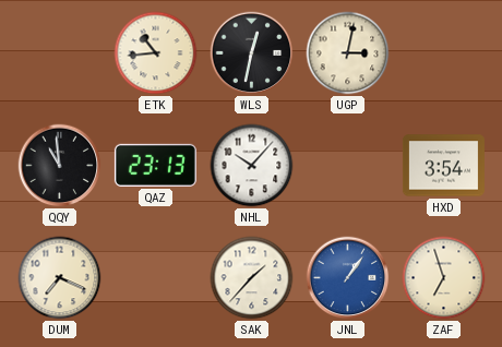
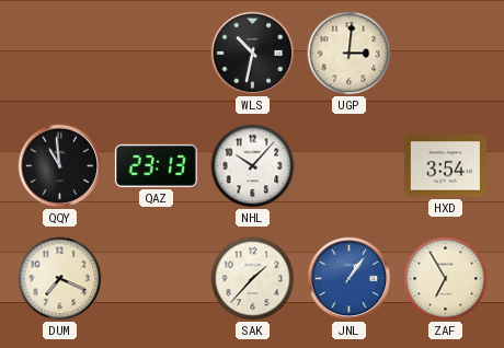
ETK: 10:44 -> none (156, 53)
WLS: 12:32 -> 10:32 (253, 54)
UGP: 3:02 -> 3:01 (350, 54)
ZAF: 6:57 -> 6:55 (446, 279)
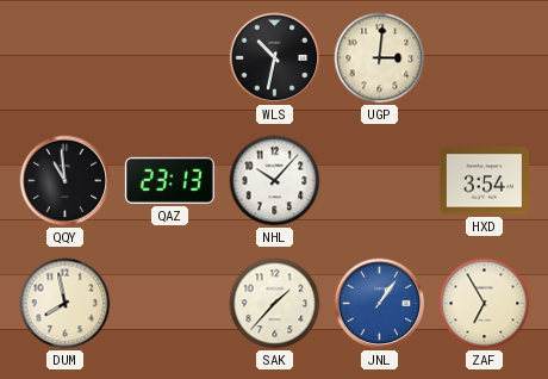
DUM: 7:19 -> 7:58 (66, 304)
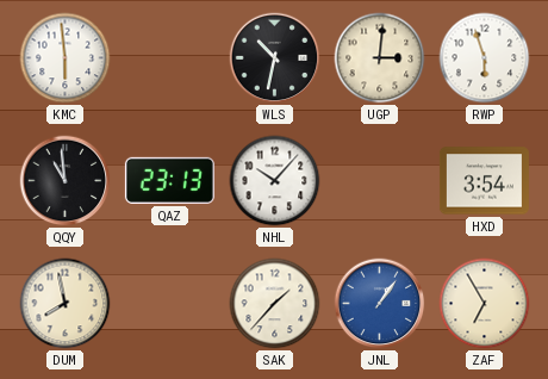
KMC: none -> 5:59 (66, 58)
RWP: none -> 5:57 (485, 58)
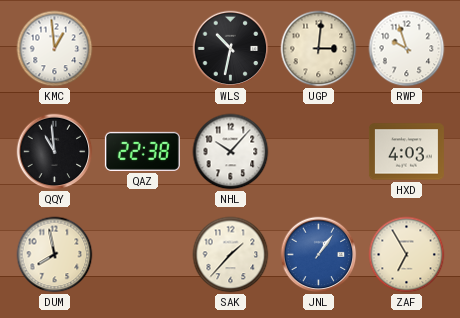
KMC: 5:59 -> 12:59 (55, 49)
RWP: 5:57 -> 9:57 (407, 49)
QAZ: 23:13 -> 22:38 (142, 151)
HXD: 3:54 -> 4:03 (406, 152)
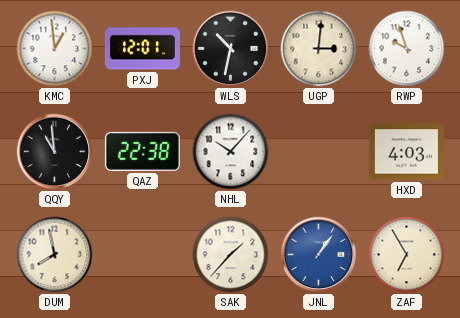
PXJ: none -> 12:01 (142, 49)
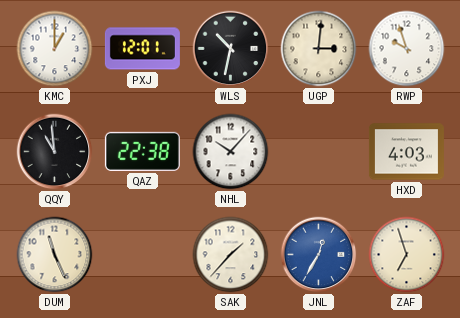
KMC: 12:59 -> 1:00 (55, 49)
DUM: 7:58 -> 11:26 (55, 255)
JNL: 1:06 -> 12:35 (319, 255)
ZAF: 6:55 -> 6:57 (407, 255)
